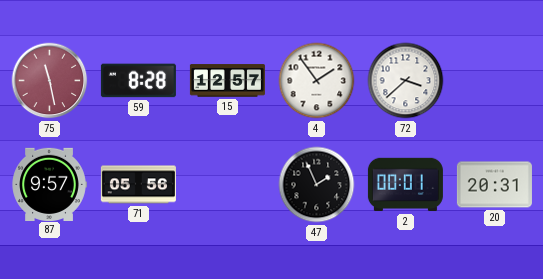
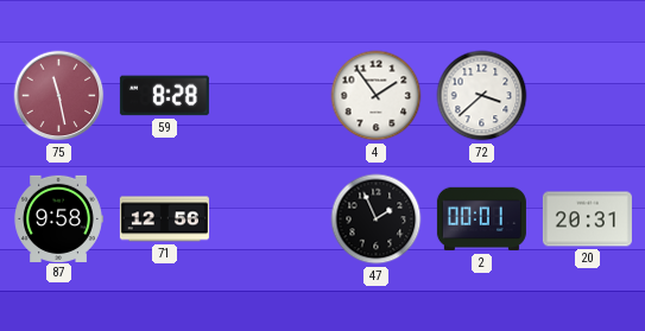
15: 12:57 -> none (227, 81)
87: 9:57 -> 9:58 (58, 218)
71: 05:56 -> 12:56 (164, 219)
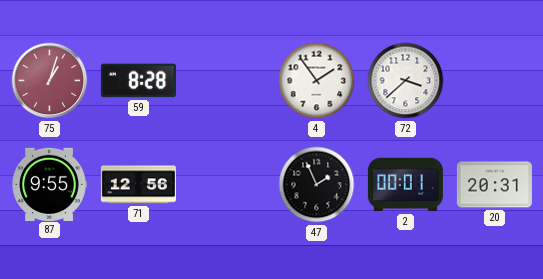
75: 11:28 -> 1:03 (50, 81)
87: 9:58 -> 9:55 (49, 184)
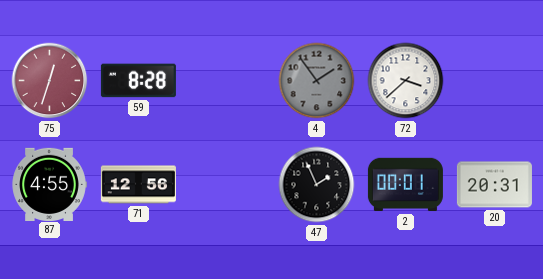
75: 1:03 -> 12:33 (50, 81)
4 dial: white -> grey (317, 81)
87: 9:55 -> 4:55 (49, 184)
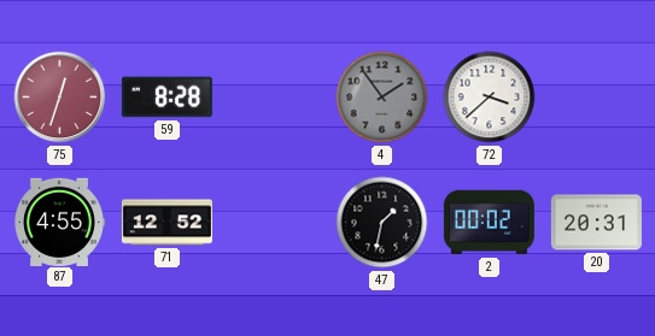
71: 12:56 -> 12:52 (166, 223)
47: 1:56 -> 1:32 (382, 223)
2: 00:01 -> 00:02 (489, 223)
